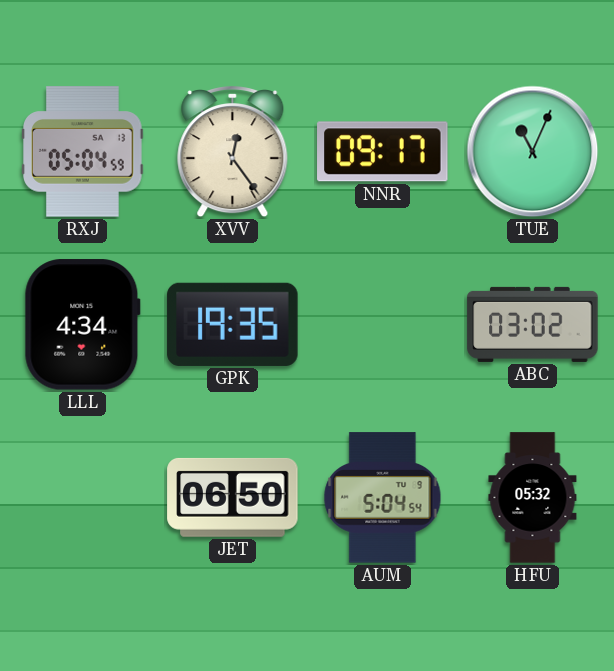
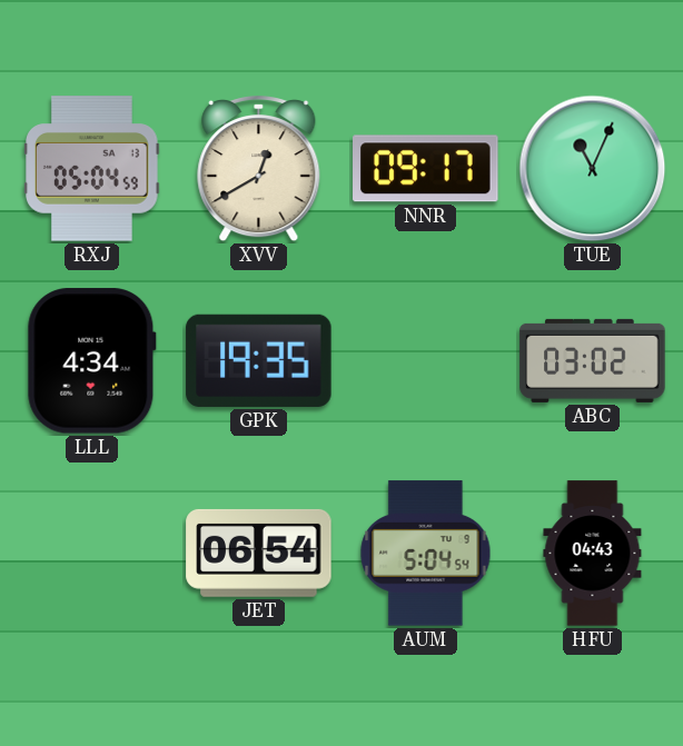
XVV: 12:24 -> 12:40 (259, 170)
JET: 06:50 -> 06:54 (259, 553)
HFU: 05:32 -> 04:43 (593, 554)
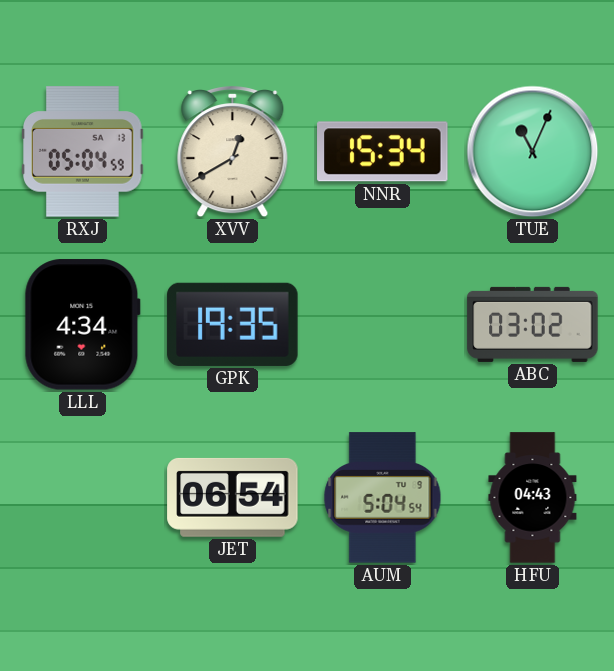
NNR: 09:17 -> 15:34 (383, 152)
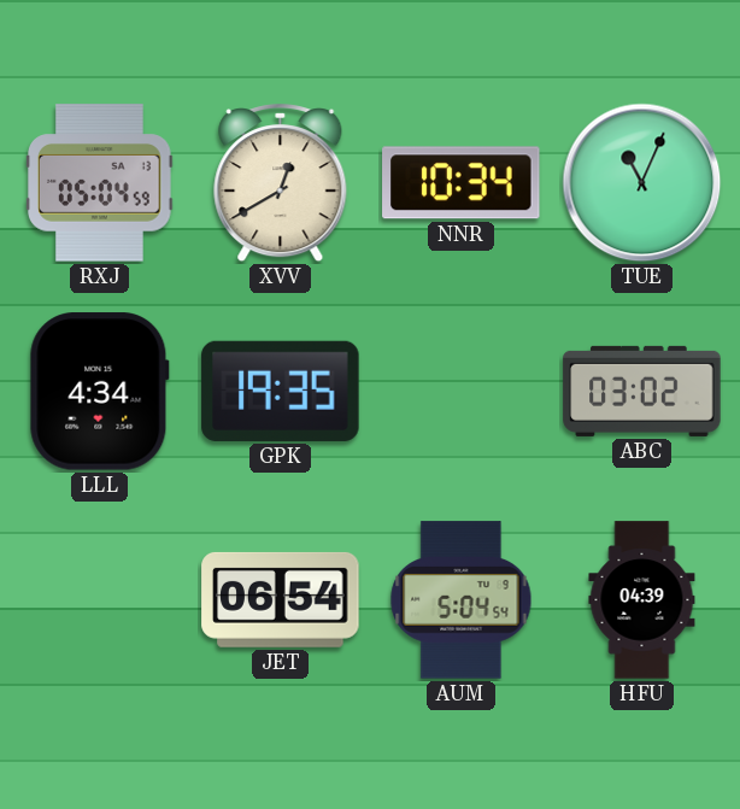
NNR: 15:34 -> 10:34 (462, 183)
HFU: 04:43 -> 04:39 (642, 600)
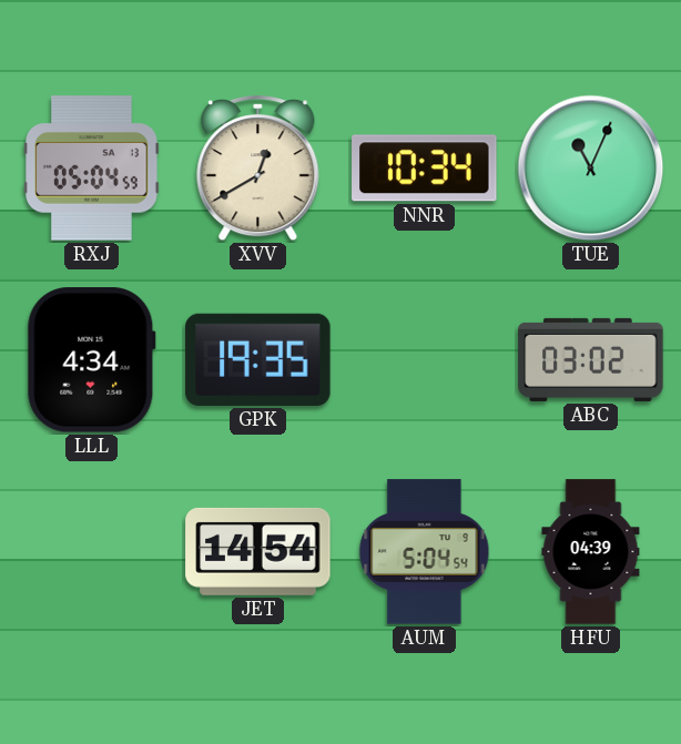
JET: 06:54 -> 14:54 (258, 551)
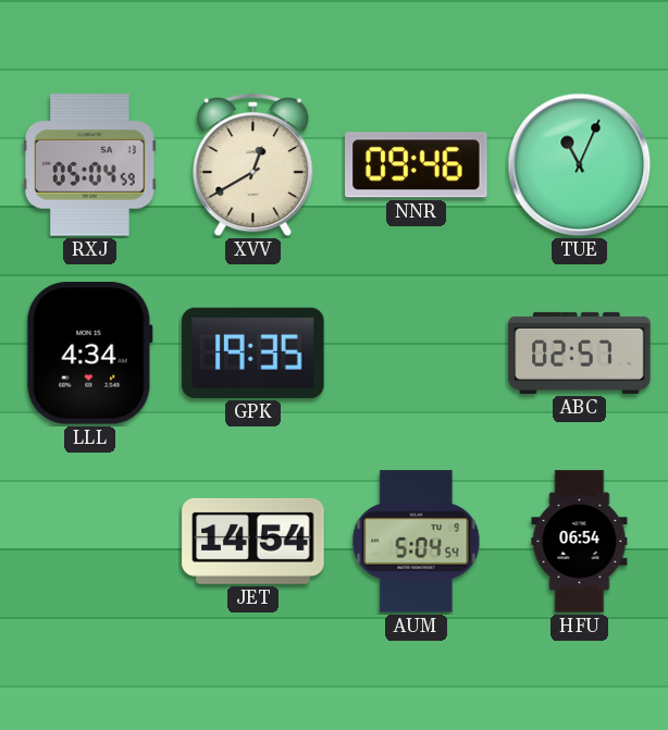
NNR: 10:34 -> 09:46 (417, 165)
ABC: 03:02 -> 02:57 (580, 352)
HFU: 04:39 -> 06:54 (580, 542)
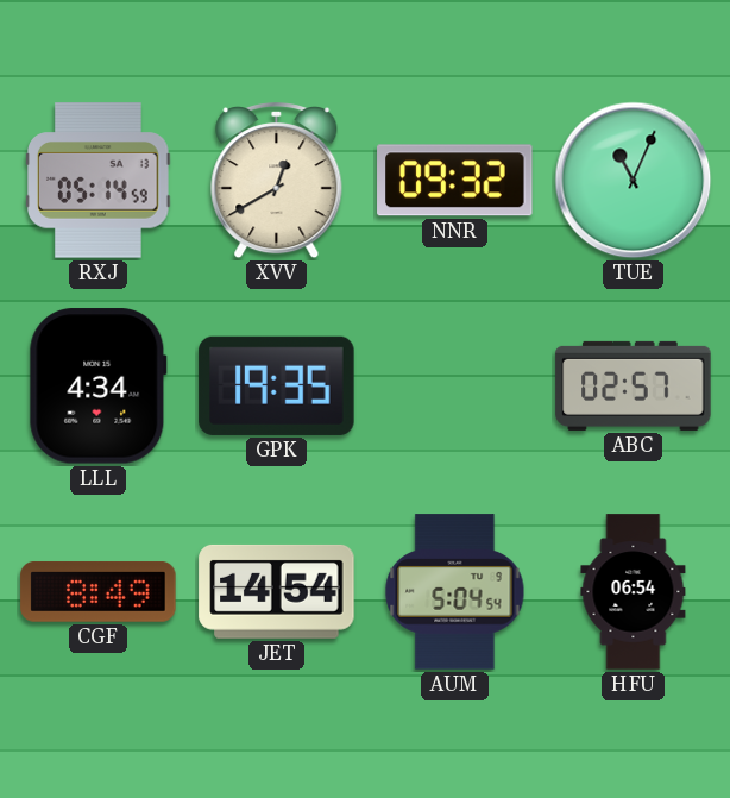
RXJ: 05:04 -> 05:14 (99, 181)
NNR: 09:46 -> 09:32 (455, 181)
CGF: none -> 8:49 (99, 592)
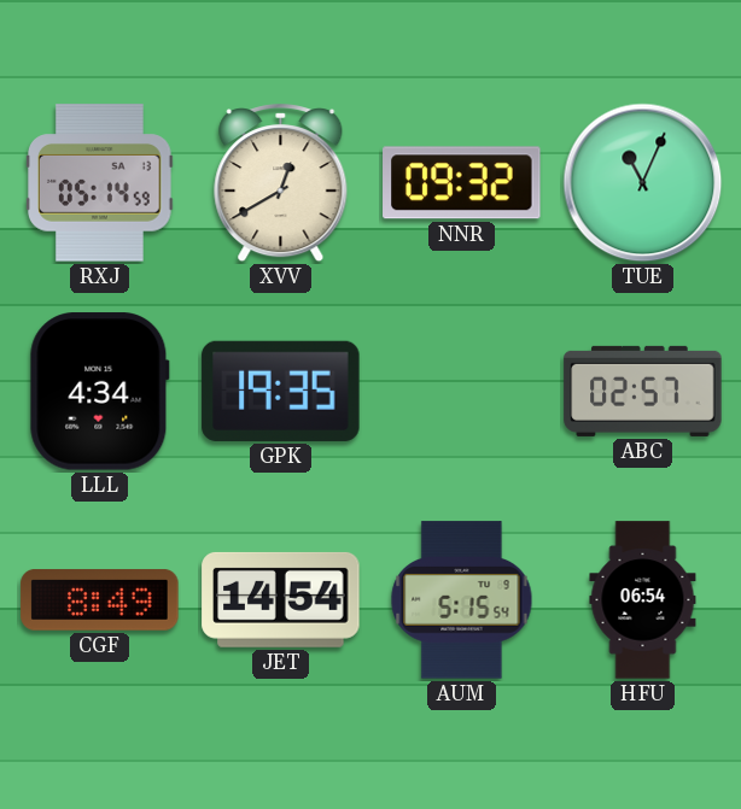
AUM: 5:04 -> 5:15 (462, 600)
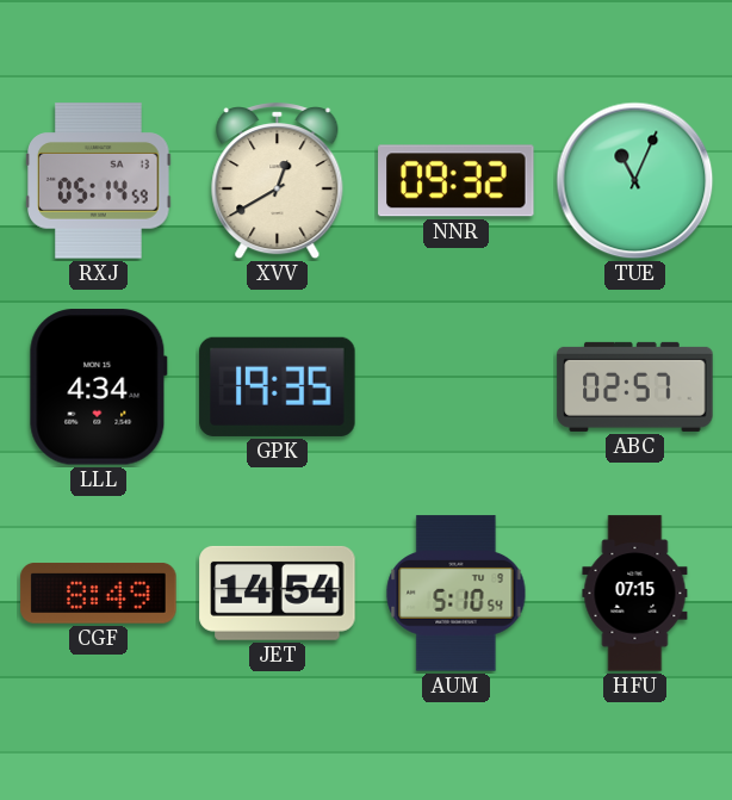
AUM: 5:15 -> 5:10 (457, 594)
HFU: 06:54 -> 07:15 (635, 594)
